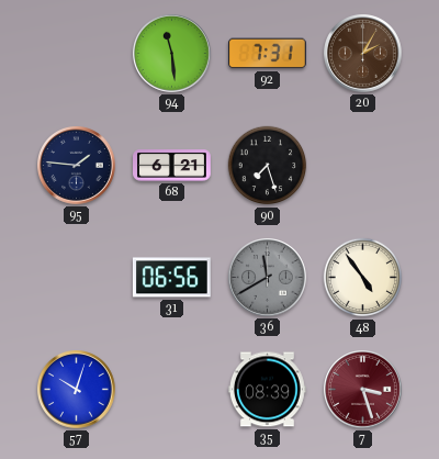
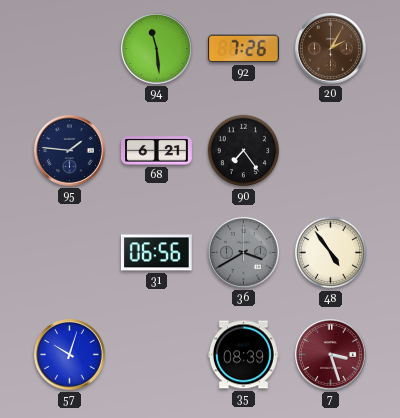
92: 7:31 -> 7:26 (243, 49)
90: 7:27 -> 7:24 (244, 151)
36: 11:40 -> 3:40 (244, 253)
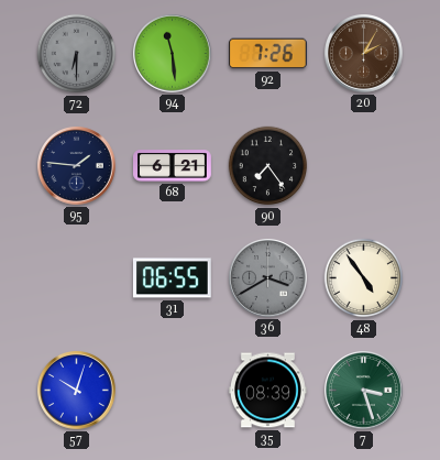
72: none -> 6:30 (77, 54)
31: 06:56 -> 06:55 (173, 278)
7 dial: burgundy -> green (364, 391)
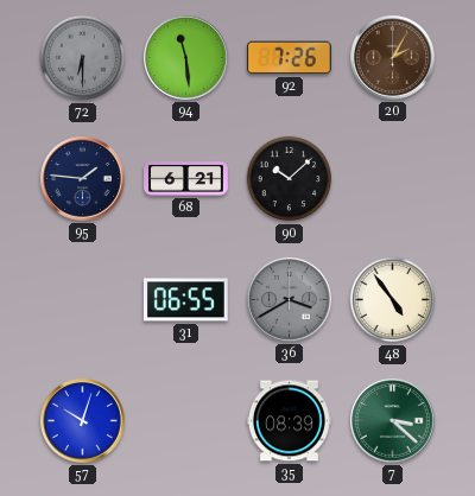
90: 7:24 -> 10:08 (290, 179)
7: 3:27 -> 3:22 (393, 421)
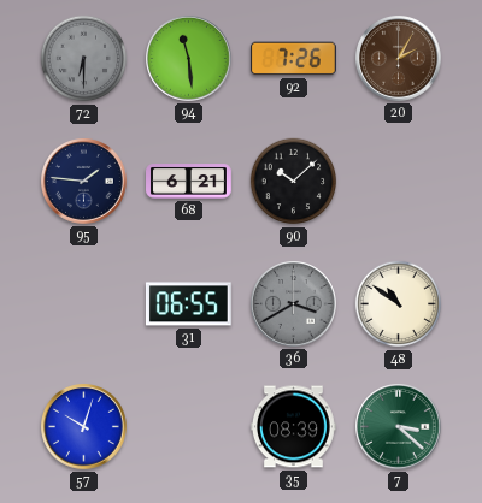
48: 4:54 -> 10:51 (399, 304)
